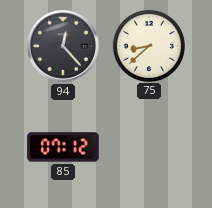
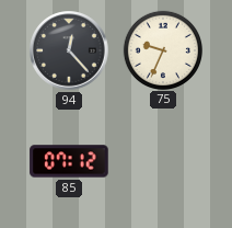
75: 8:38 -> 9:34 (162, 49)
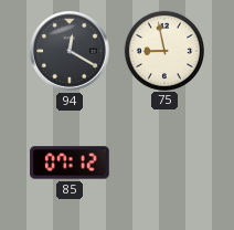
94: 12:23 -> 12:20 (70, 51)
75: 9:34 -> 8:58 (163, 50)
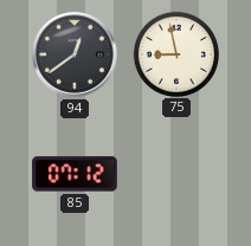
94: 12:20 -> 12:39 (75, 54)
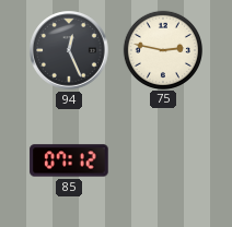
94: 12:39 -> 12:26 (69, 50)
75: 8:58 -> 2:47 (162, 49)
